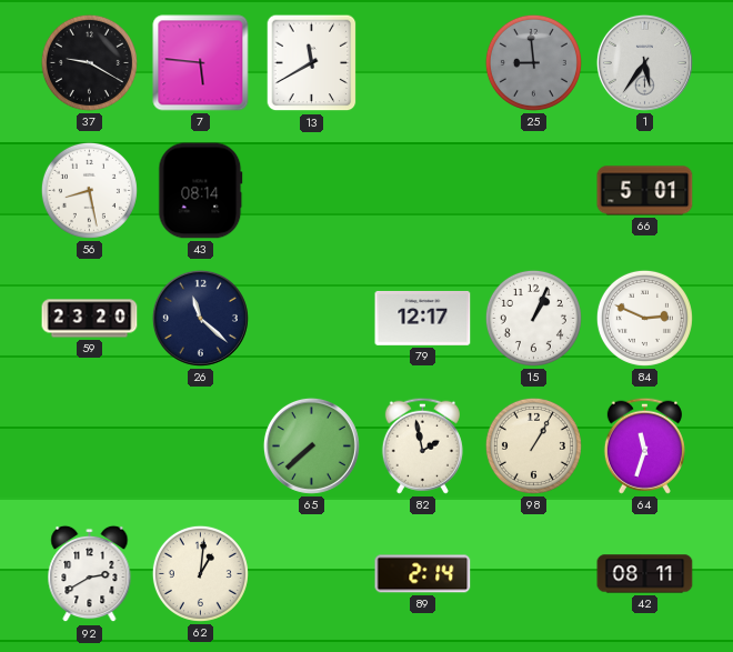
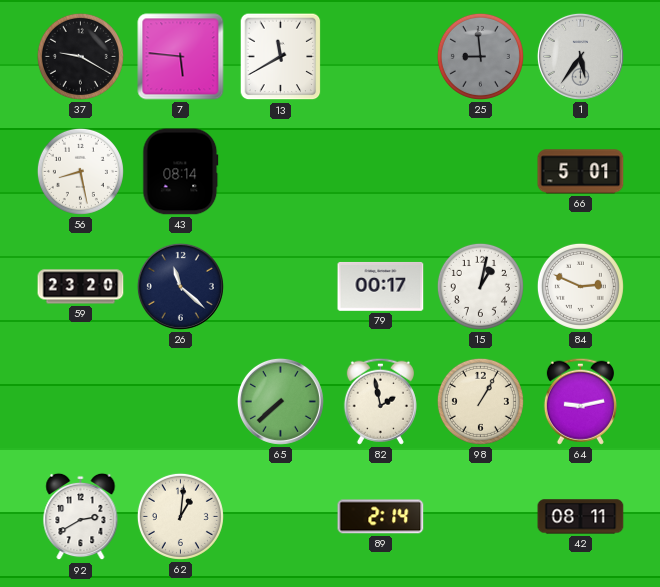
79: 12:17 -> 00:17 (381, 286)
15: 1:04 -> 1:02 (480, 286)
64: 11:33 -> 9:13 (580, 401)
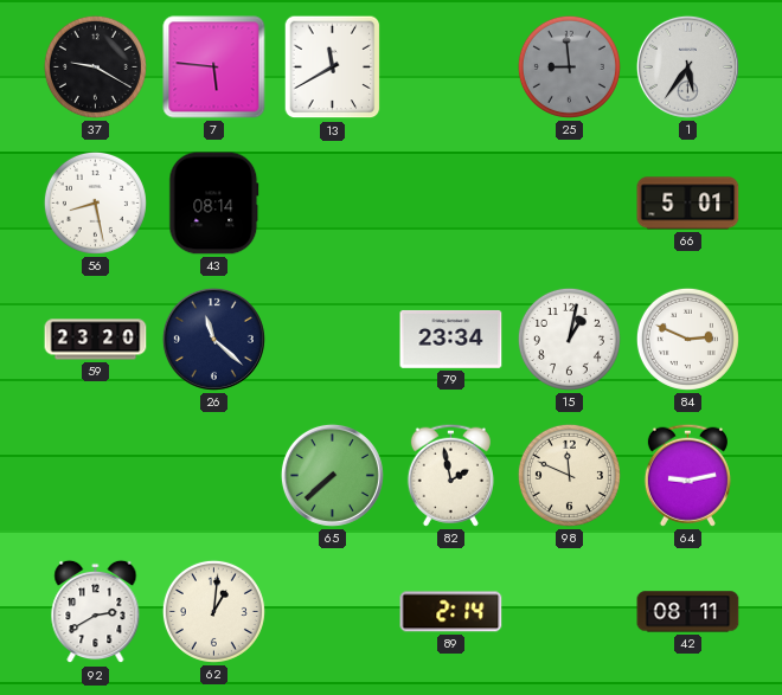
79: 00:17 -> 23:34 (451, 339)
98: 1:05 -> 11:49 (569, 475)
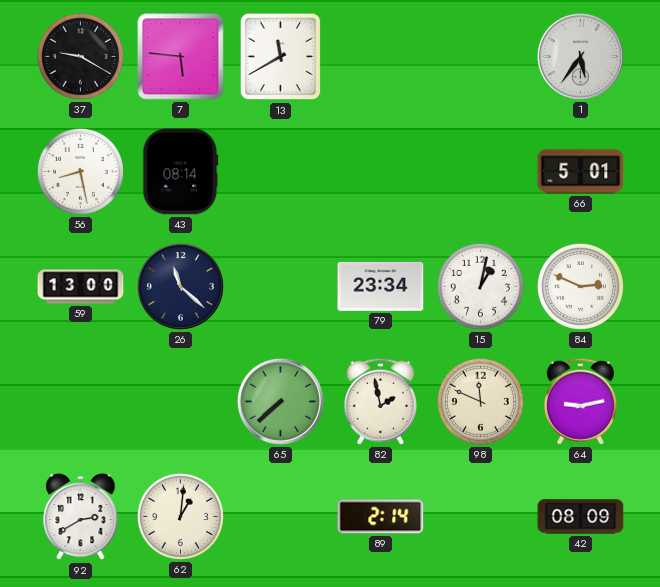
25: 8:59 -> none (569, 66)
59: 23:20 -> 13:00 (81, 287)
42: 08:11 -> 08:09 (581, 517)
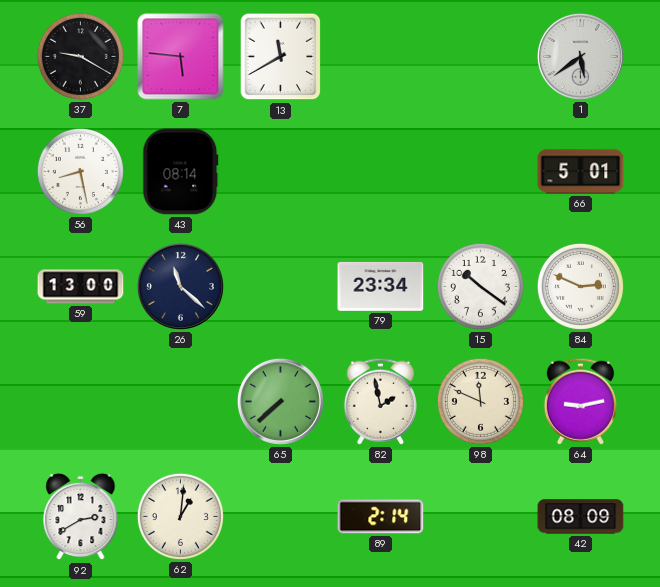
1: 5:36 -> 5:39 (580, 56)
15: 1:02 -> 10:21 (480, 286)
